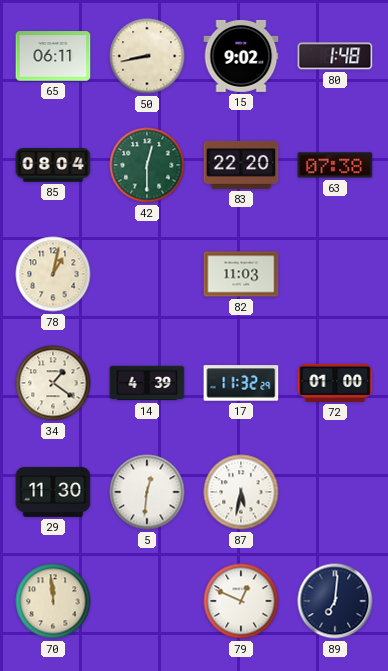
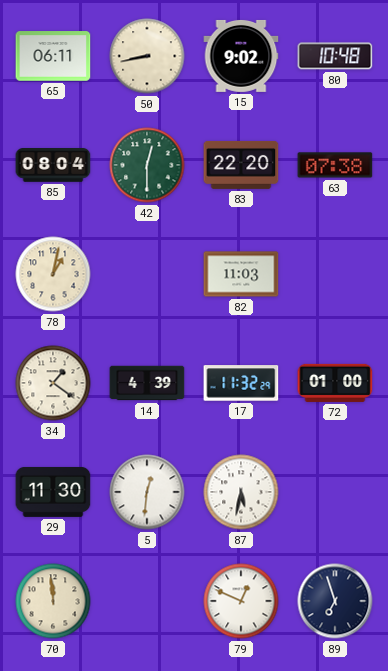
80: 1:48 -> 10:48 (335, 56)
89: 7:01 -> 6:57 (335, 601)
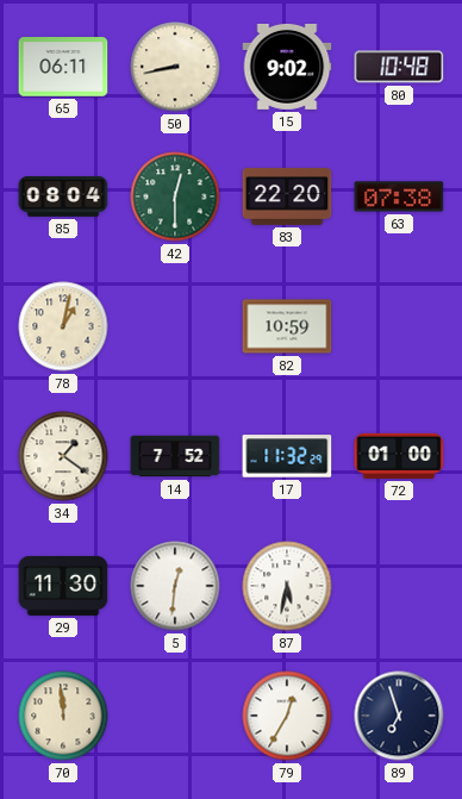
82: 11:03 -> 10:59 (287, 326)
14: 4:39 -> 7:52 (175, 456)
79: 12:49 -> 12:35 (287, 716)
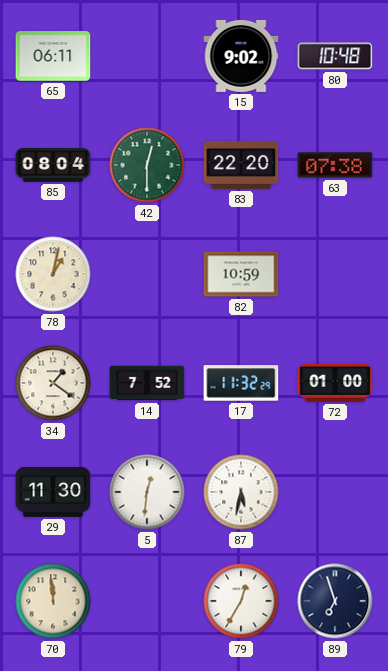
50: 8:43 -> none (175, 67)
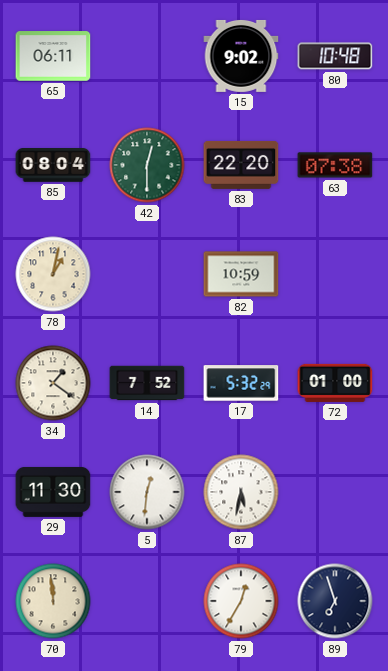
17: 11:32 -> 5:32 (241, 383)
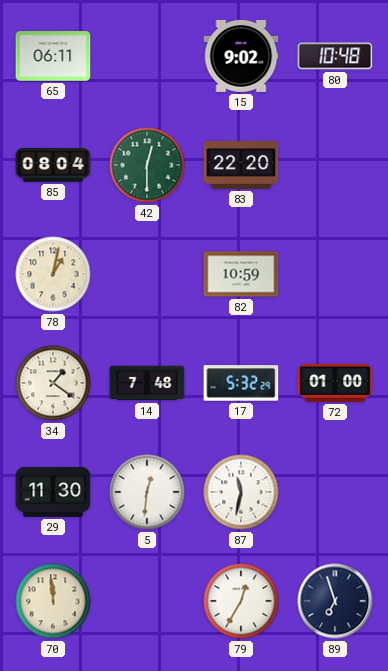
63: 07:38 -> none (335, 165)
14: 7:52 -> 7:48 (147, 383)
87: 5:32 -> 11:32 (241, 492)
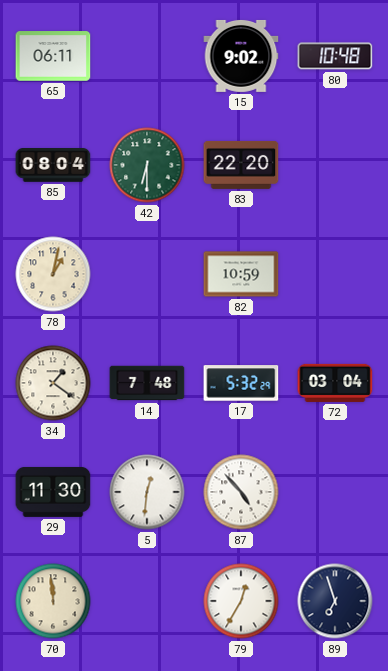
42: 12:30 -> 6:30 (147, 165)
72: 01:00 -> 03:04 (335, 383)
87: 11:32 -> 4:53 (241, 492)
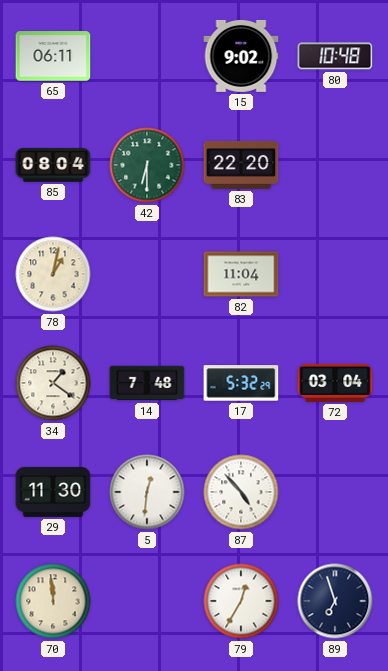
82: 10:59 -> 11:04 (241, 274)
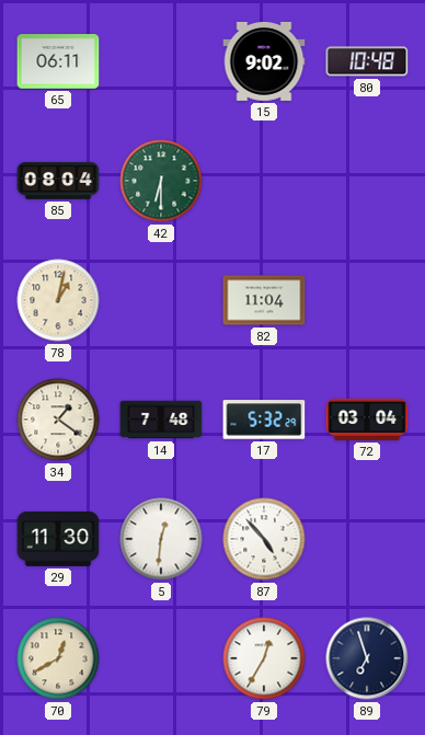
83: 22:20 -> none (241, 165)
70: 11:59 -> 12:40 (58, 658)
